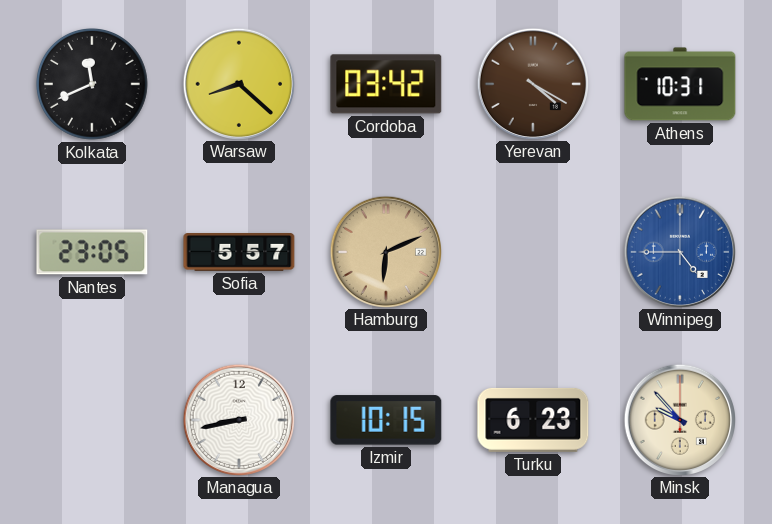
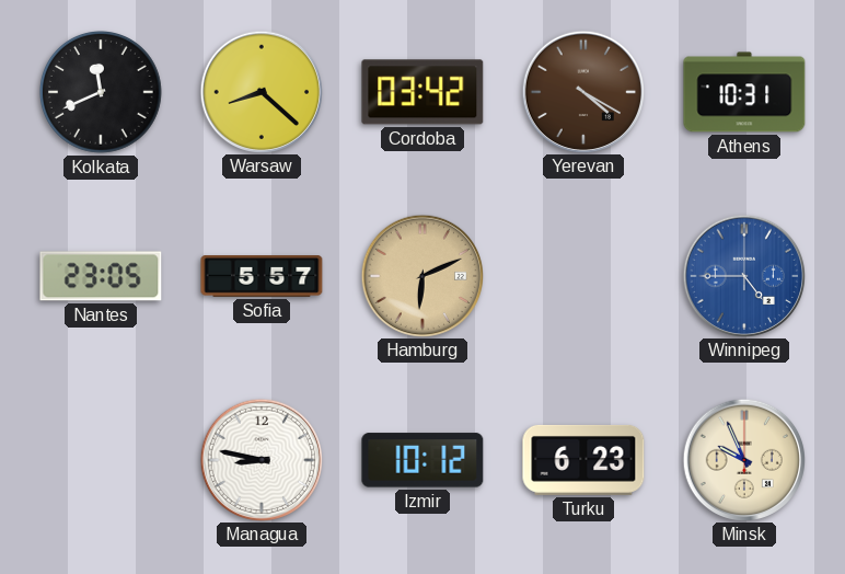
Managua: 8:43 -> 8:47 (261, 459)
Izmir: 10:15 -> 10:12 (422, 460)
Minsk: 9:53 -> 9:56 (743, 459)
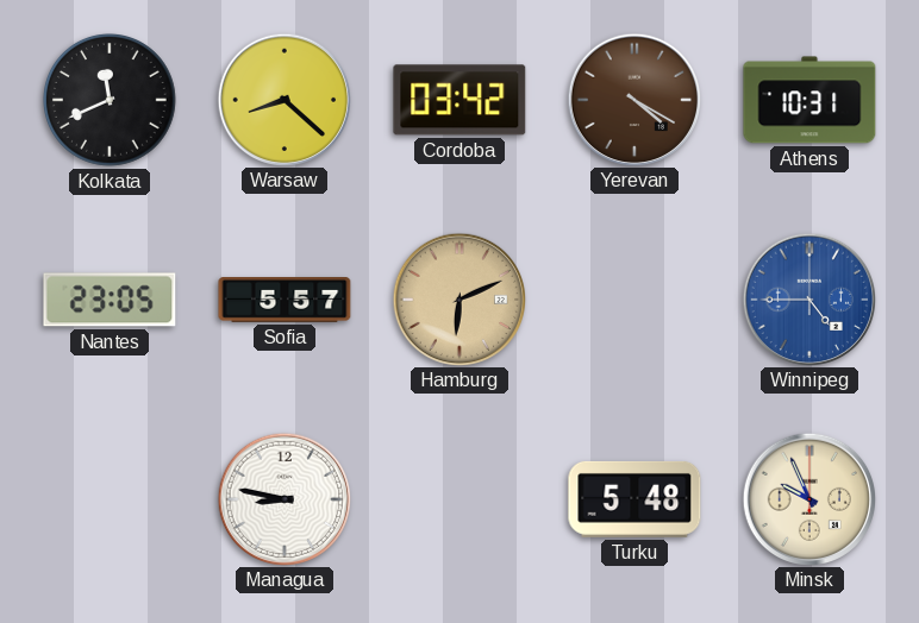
Izmir: 10:12 -> none (422, 460)
Turku: 6:23 -> 5:48 (634, 499)
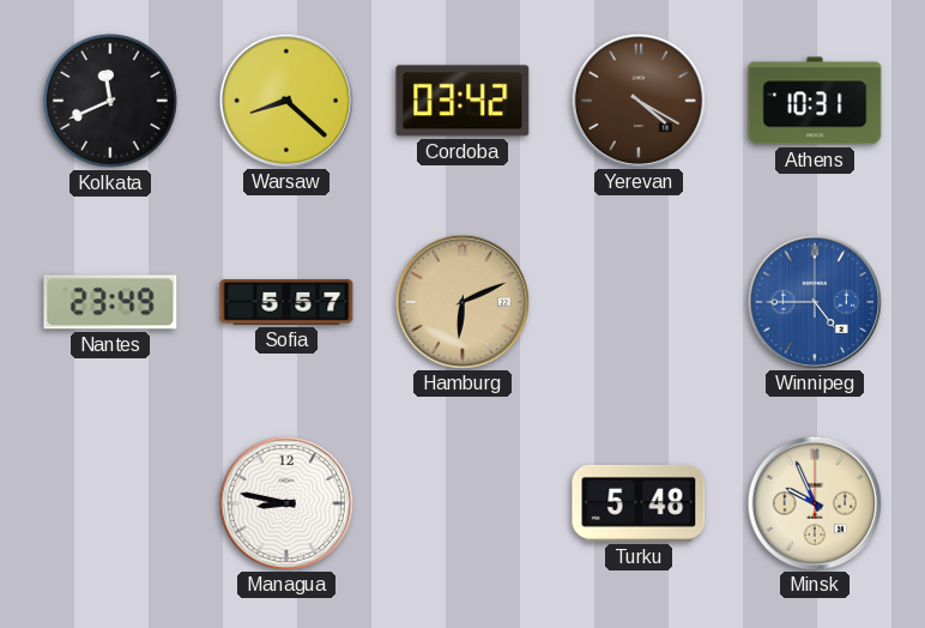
Nantes: 23:05 -> 23:49 (110, 302)
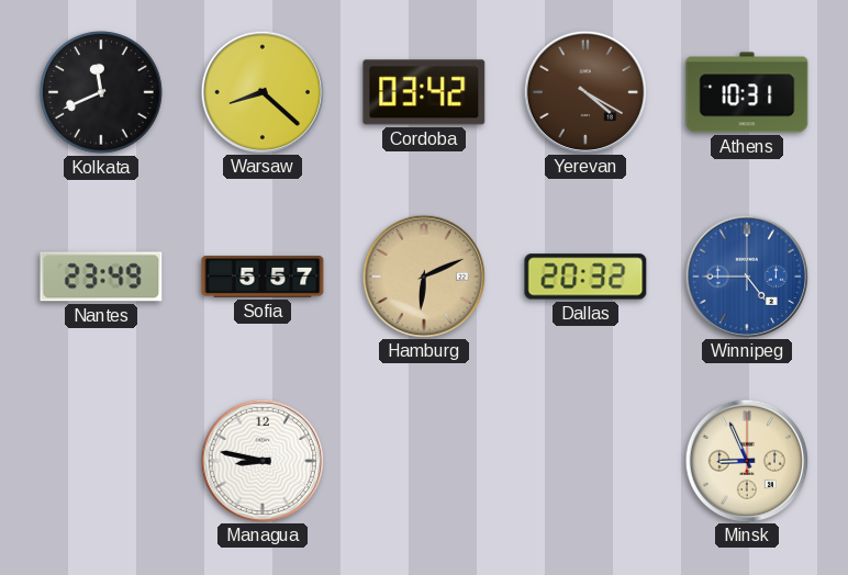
Dallas: none -> 20:32 (585, 277)
Turku: 5:48 -> none (639, 503)
Minsk: 9:56 -> 8:56 (746, 460)
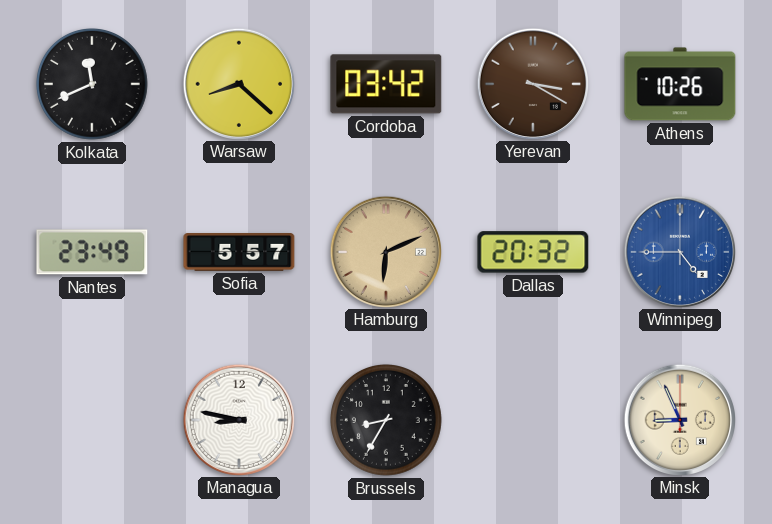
Yerevan: 4:20 -> 3:20 (532, 83)
Athens: 10:31 -> 10:26 (680, 84)
Brussels: none -> 8:35 (387, 421)
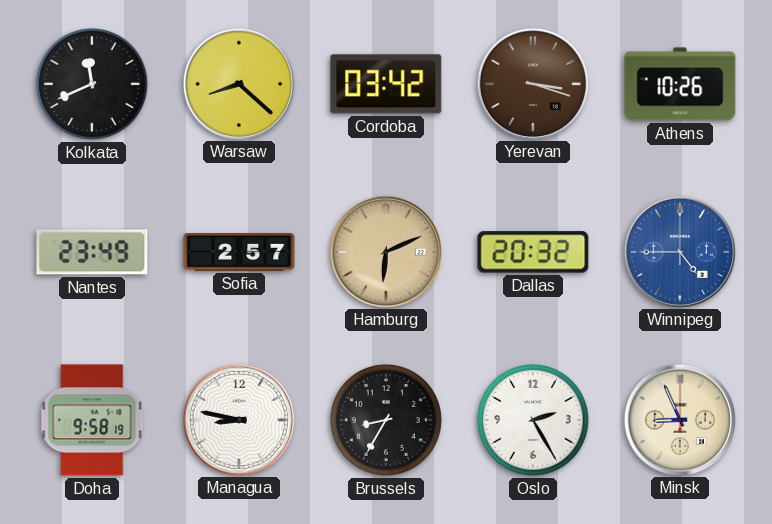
Yerevan: 3:20 -> 3:18 (532, 83)
Sofia: 5:57 -> 2:57 (239, 253)
Doha: none -> 9:58 (92, 420)
Oslo: none -> 2:25 (534, 421)
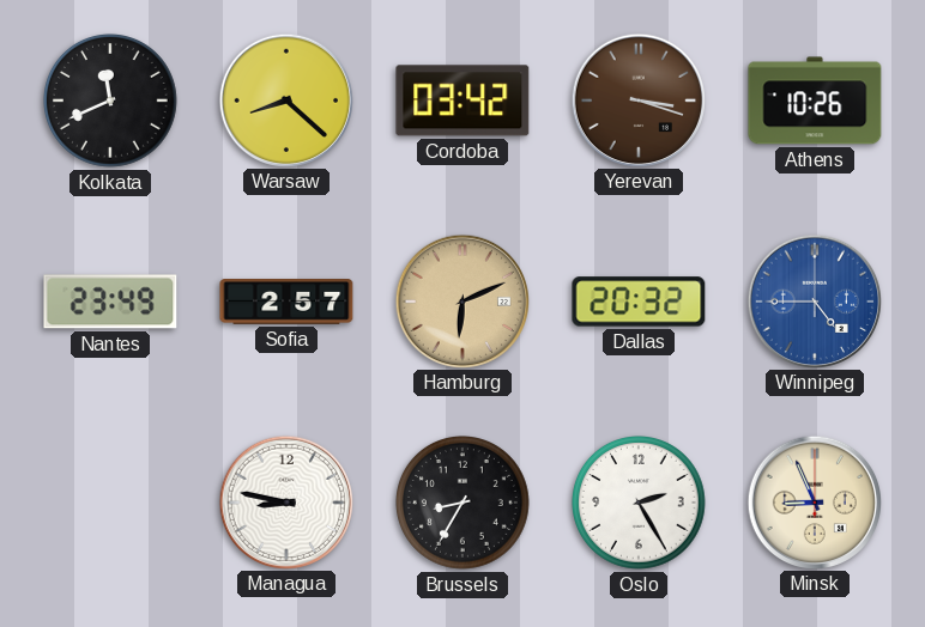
Doha: 9:58 -> none (92, 420)
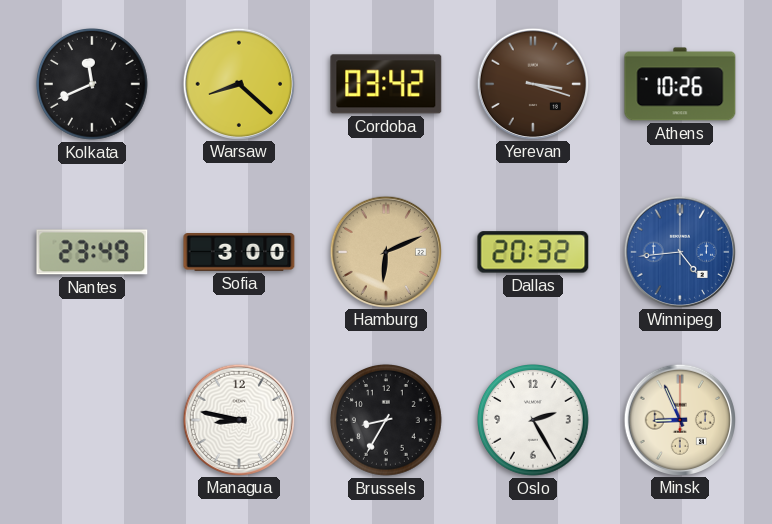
Sofia: 2:57 -> 3:00 (239, 253)
Winnipeg: 4:45 -> 4:44 (679, 251)
